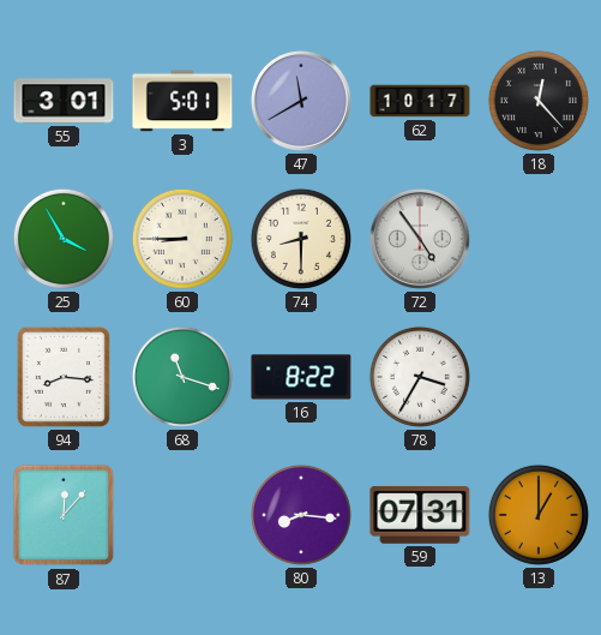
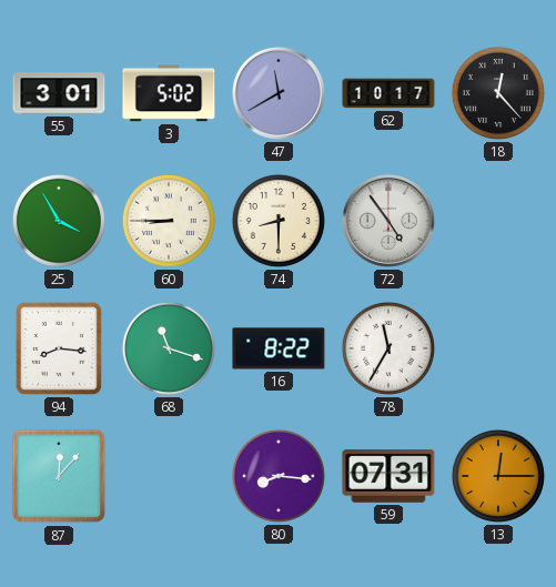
3: 5:01 -> 5:02 (169, 93)
78: 3:35 -> 11:35 (388, 348)
13: 1:00 -> 12:15 (498, 476)
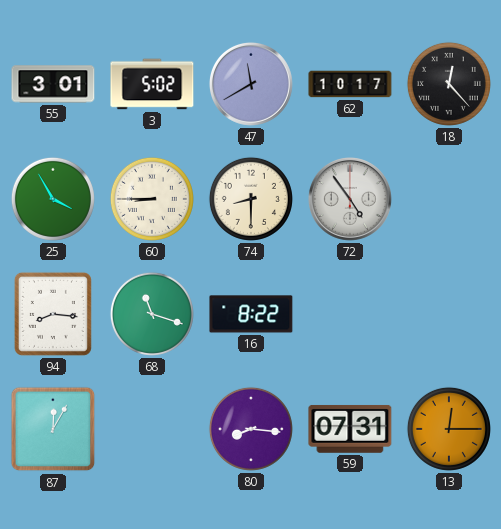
78: 11:35 -> none (388, 348)
87: 12:07 -> 12:05 (53, 429)
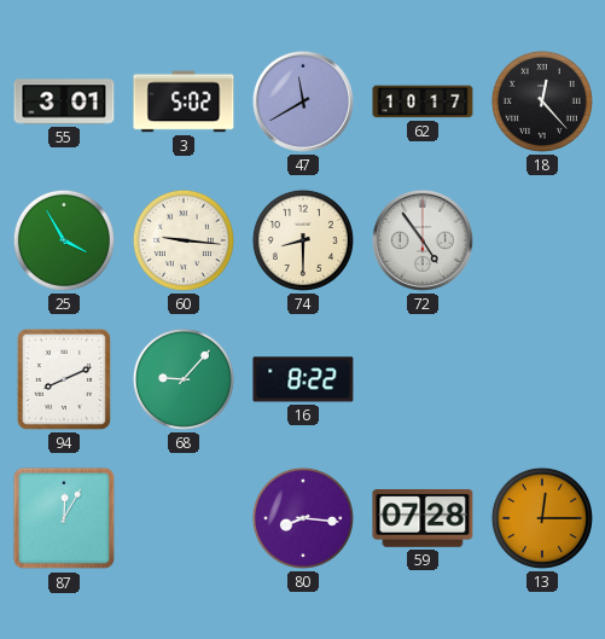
60: 8:45 -> 9:16 (184, 240)
94: 8:16 -> 8:11 (64, 379)
68: 11:18 -> 9:07 (184, 379)
59: 07:31 -> 07:28 (423, 518)
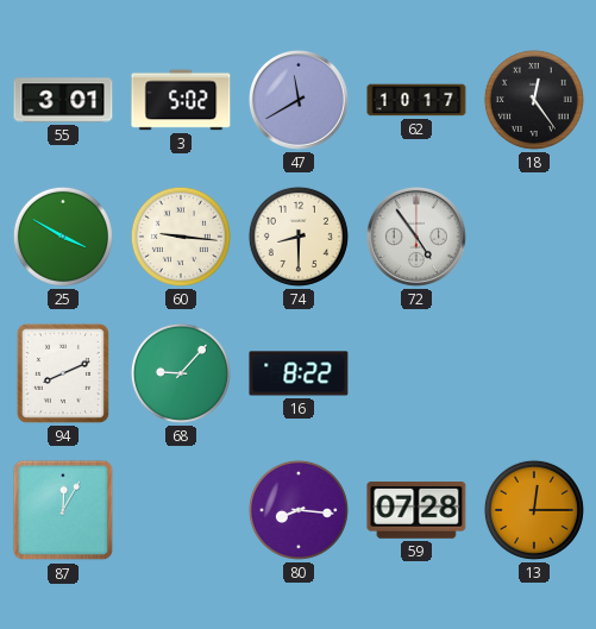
18: 12:23 -> 12:24 (534, 100)
25: 3:55 -> 3:50 (63, 237)
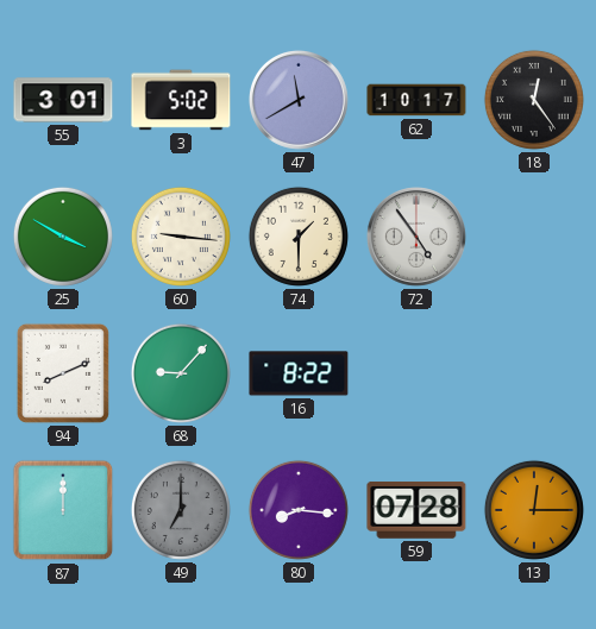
74: 8:30 -> 1:30 (299, 237)
87: 12:05 -> 12:00 (63, 510)
49: none -> 7:00 (181, 510)
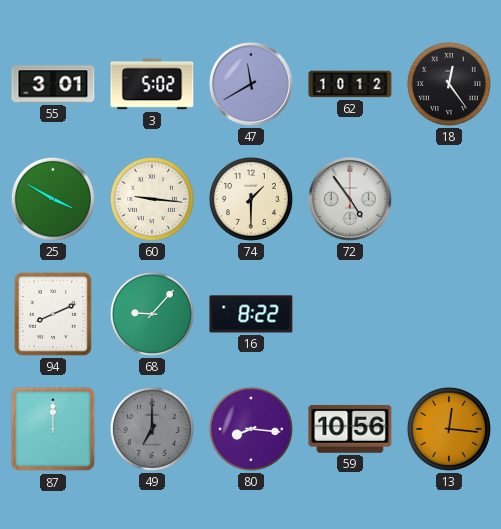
62: 10:17 -> 10:12 (350, 84)
59: 07:28 -> 10:56 (350, 429)
13: 12:15 -> 12:16 (449, 429)
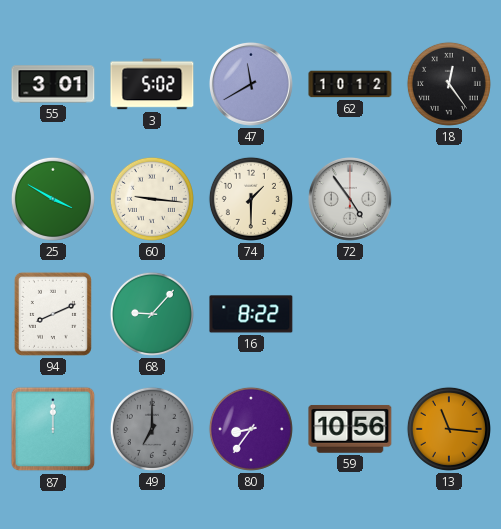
80: 8:16 -> 8:36 (251, 429)
13: 12:16 -> 11:16 (449, 429)
